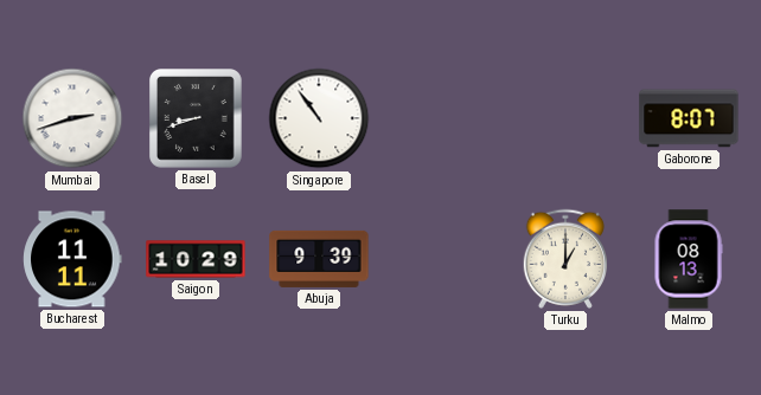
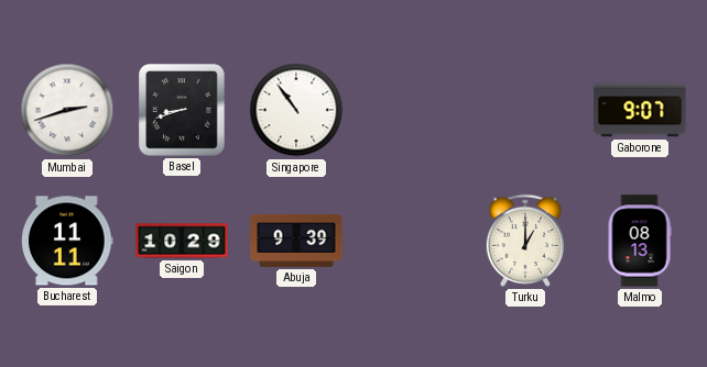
Gaborone: 8:07 -> 9:07 (640, 110)
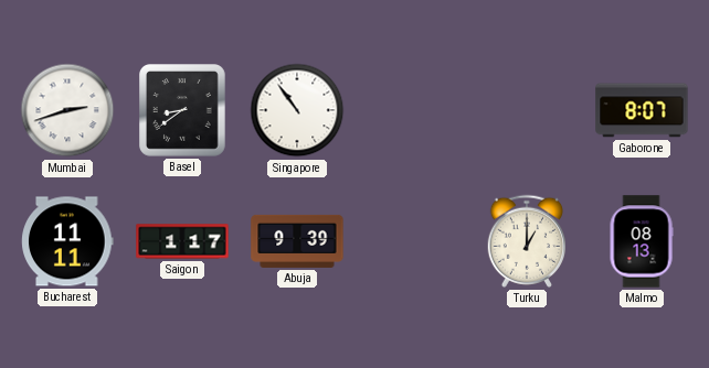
Basel: 8:42 -> 8:39 (183, 111)
Gaborone: 9:07 -> 8:07 (642, 110)
Saigon: 10:29 -> 1:17 (182, 241)
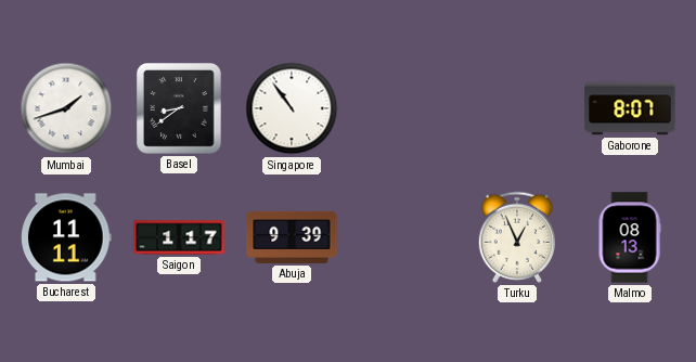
Mumbai: 2:42 -> 1:42 (66, 108)
Turku: 1:00 -> 12:56 (516, 237)
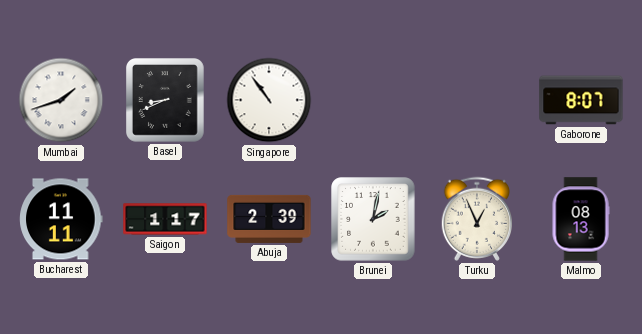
Basel: 8:39 -> 8:41 (166, 101)
Abuja: 9:39 -> 2:39 (269, 219)
Brunei: none -> 2:02 (373, 219)
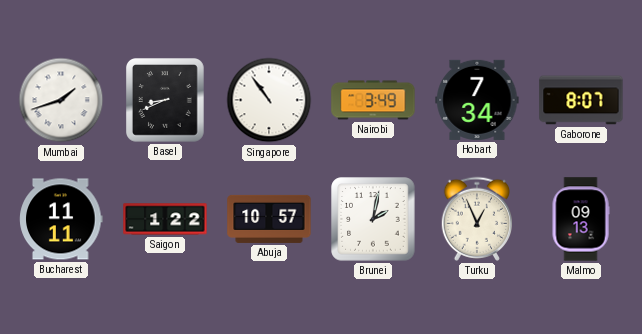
Nairobi: none -> 3:49 (373, 100)
Hobart: none -> 7:34 (477, 100)
Saigon: 1:17 -> 1:22 (165, 219)
Abuja: 2:39 -> 10:57 (269, 219)
Malmo: 08:13 -> 09:13 (581, 219)
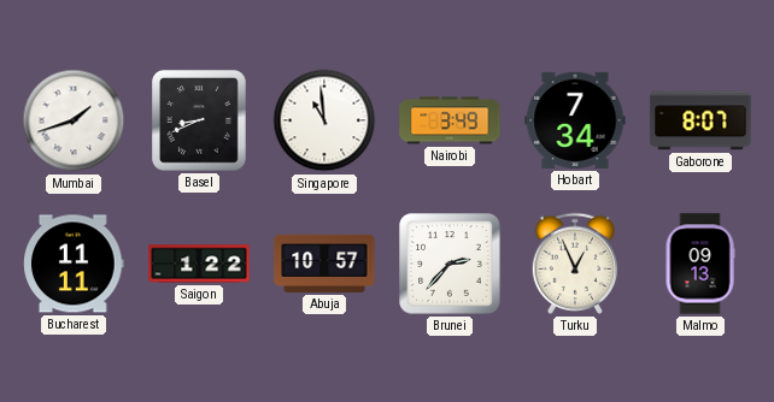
Singapore: 10:54 -> 10:59 (324, 120)
Brunei: 2:02 -> 2:37 (450, 264)
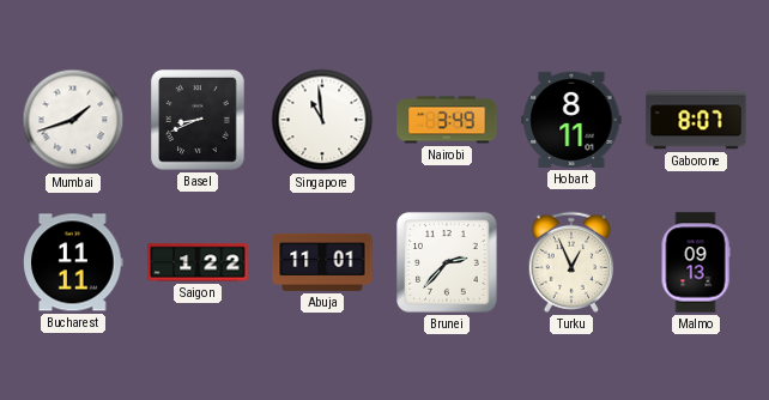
Hobart: 7:34 -> 8:11 (571, 120)
Abuja: 10:57 -> 11:01 (322, 262)
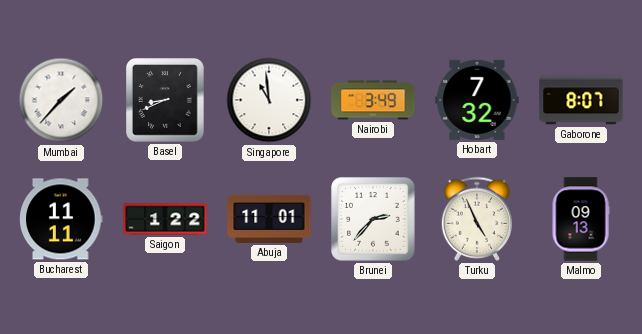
Mumbai: 1:42 -> 1:37 (61, 100)
Hobart: 8:11 -> 7:32 (477, 100)
Turku: 12:56 -> 4:56 (476, 219)
